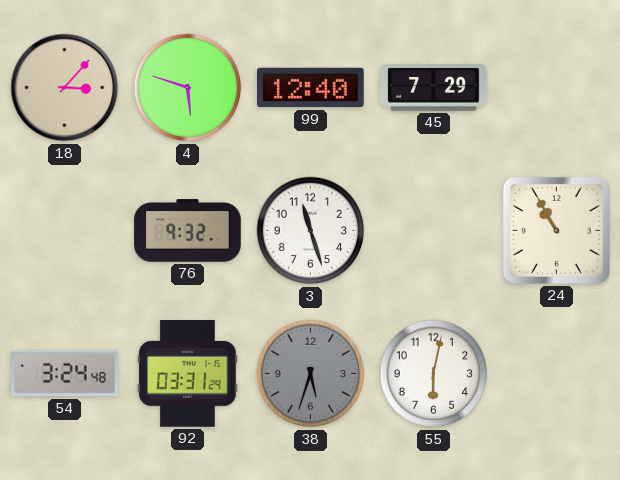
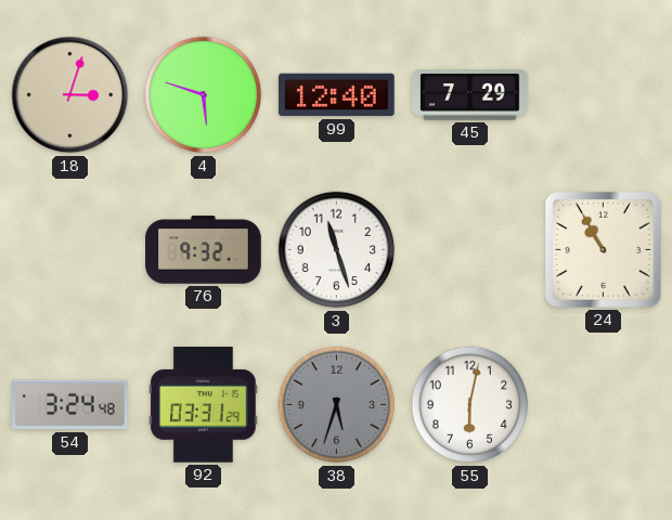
18: 3:07 -> 3:03 (70, 95)
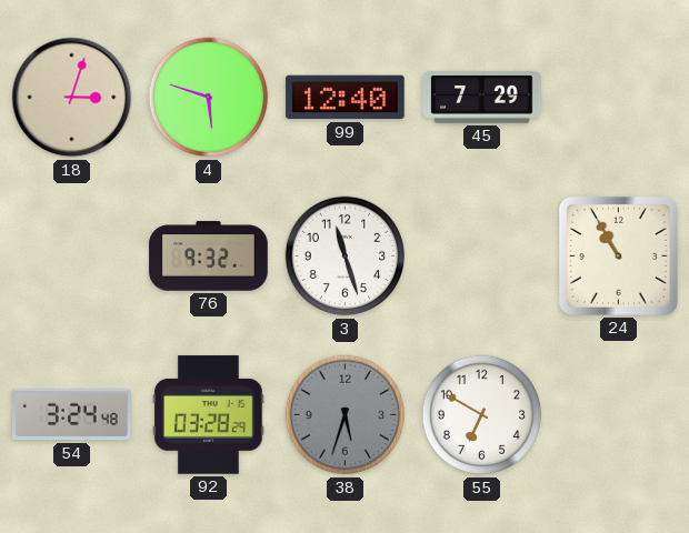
92: 03:31 -> 03:28 (209, 415)
55: 6:02 -> 6:50 (482, 415)
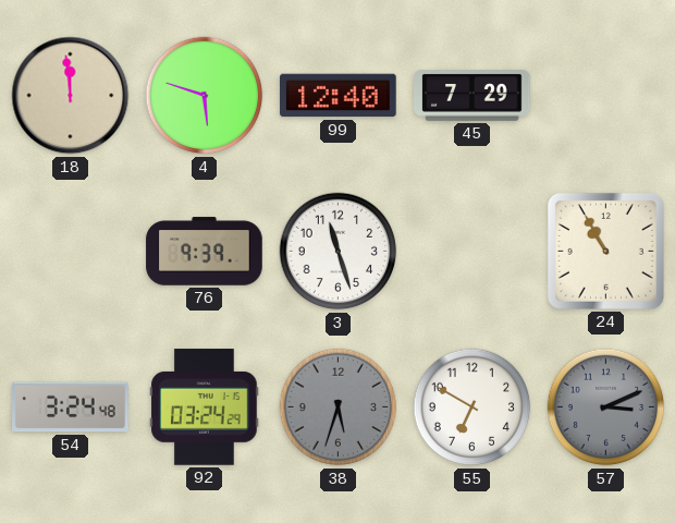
18: 3:03 -> 11:59 (71, 96)
76: 9:32 -> 9:39 (205, 252)
92: 03:28 -> 03:24 (205, 408)
57: none -> 3:11 (606, 408)
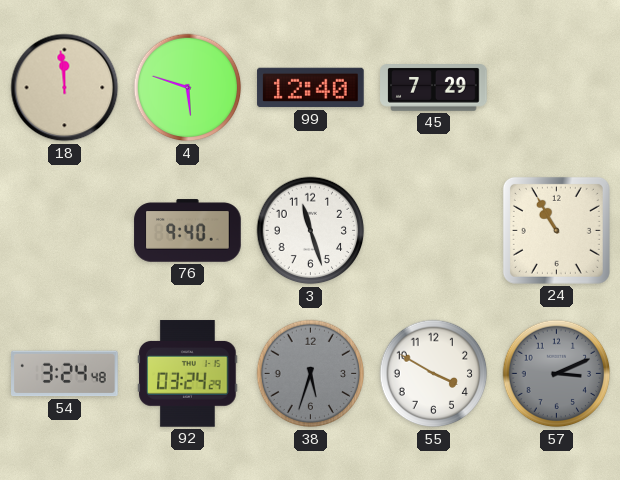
76: 9:39 -> 9:40 (188, 231)
55: 6:50 -> 3:50 (434, 374)
